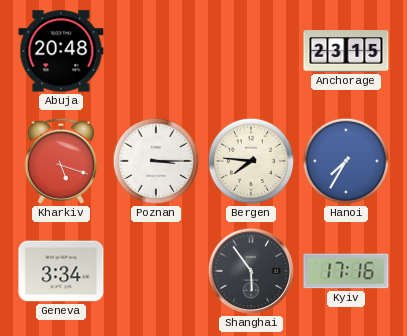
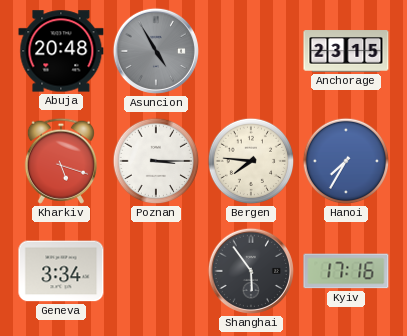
Asuncion: none -> 4:55 (156, 51)
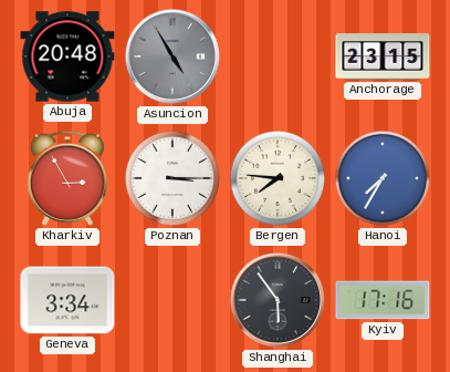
Kharkiv: 5:18 -> 2:55 (67, 178)
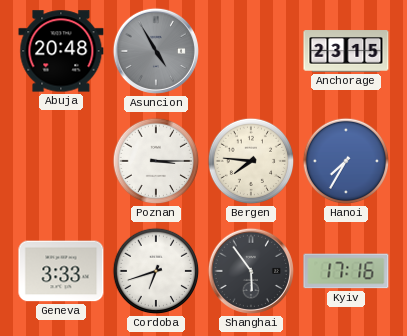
Kharkiv: 2:55 -> none (67, 178)
Geneva: 3:34 -> 3:33 (61, 271)
Cordoba: none -> 6:42 (156, 271)
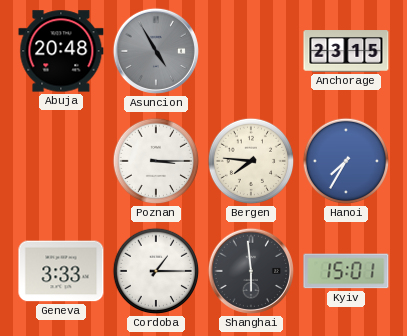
Cordoba: 6:42 -> 1:15 (156, 271)
Shanghai: 5:54 -> 5:59 (251, 271)
Kyiv: 17:16 -> 15:01 (346, 271)
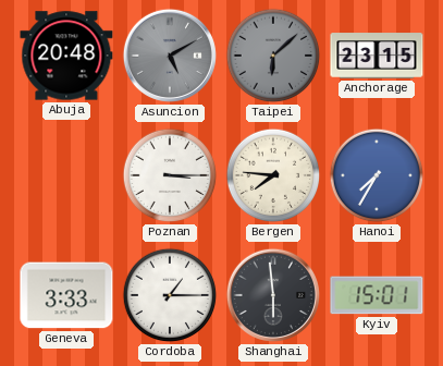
Asuncion: 4:55 -> 5:10 (170, 56)
Taipei: none -> 6:08 (273, 56)
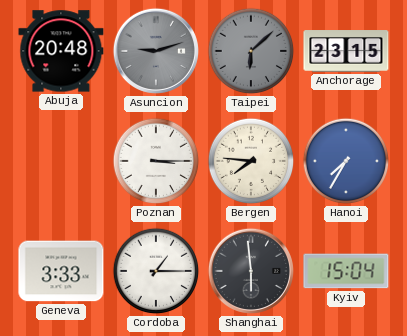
Asuncion: 5:10 -> 9:12 (156, 51)
Kyiv: 15:01 -> 15:04 (346, 271)
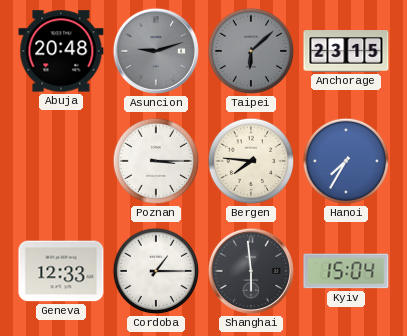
Geneva: 3:33 -> 12:33 (61, 271)
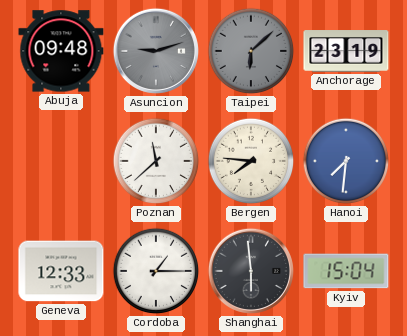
Abuja: 20:48 -> 09:48 (61, 51)
Anchorage: 23:15 -> 23:19 (346, 51)
Poznan: 3:15 -> 11:38 (156, 161)
Hanoi: 7:35 -> 7:31 (346, 161)
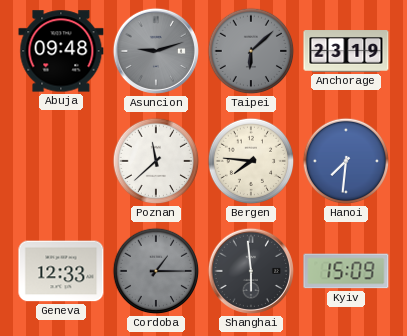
Cordoba dial: white -> grey (156, 271)
Kyiv: 15:04 -> 15:09 (346, 271)
